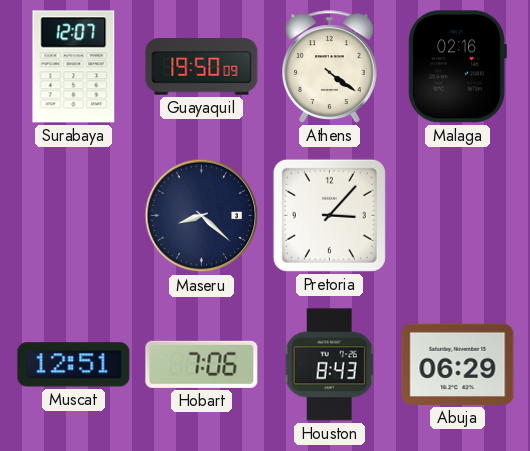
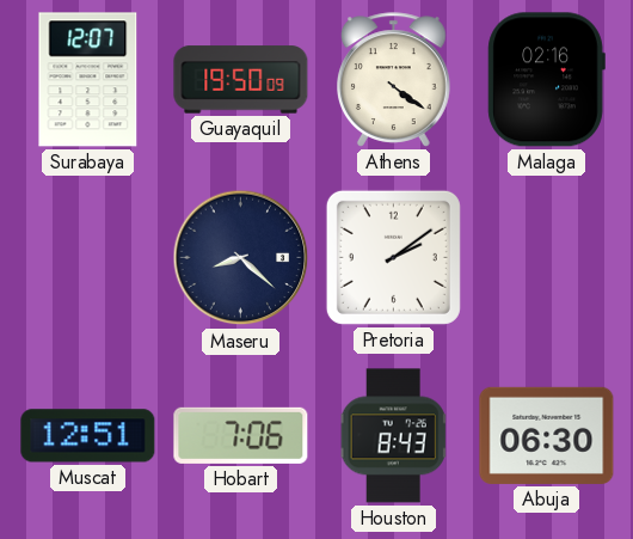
Pretoria: 3:07 -> 2:09 (393, 257)
Abuja: 06:29 -> 06:30 (547, 435)
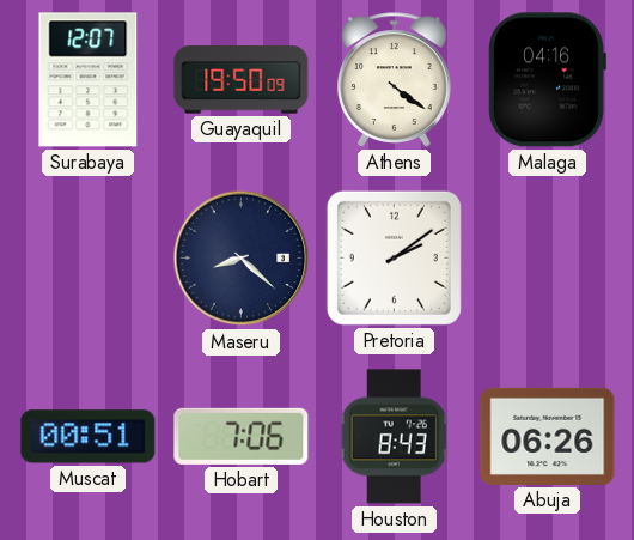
Malaga: 02:16 -> 04:16 (547, 80)
Muscat: 12:51 -> 00:51 (89, 437)
Abuja: 06:30 -> 06:26 (548, 436)
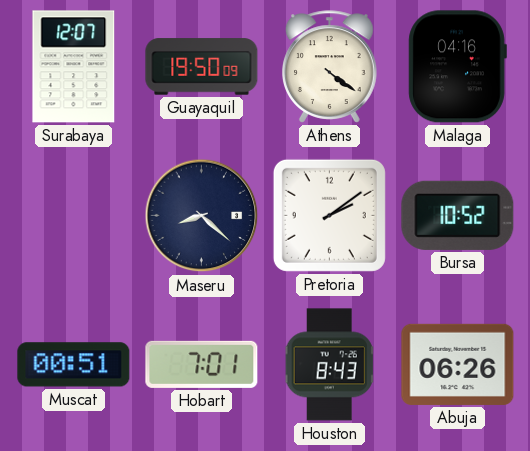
Bursa: none -> 10:52 (458, 215)
Hobart: 7:06 -> 7:01 (202, 364)
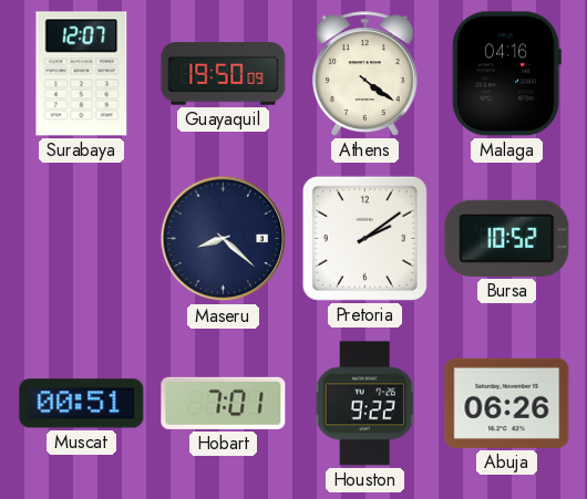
Houston: 8:43 -> 9:22 (365, 404)
